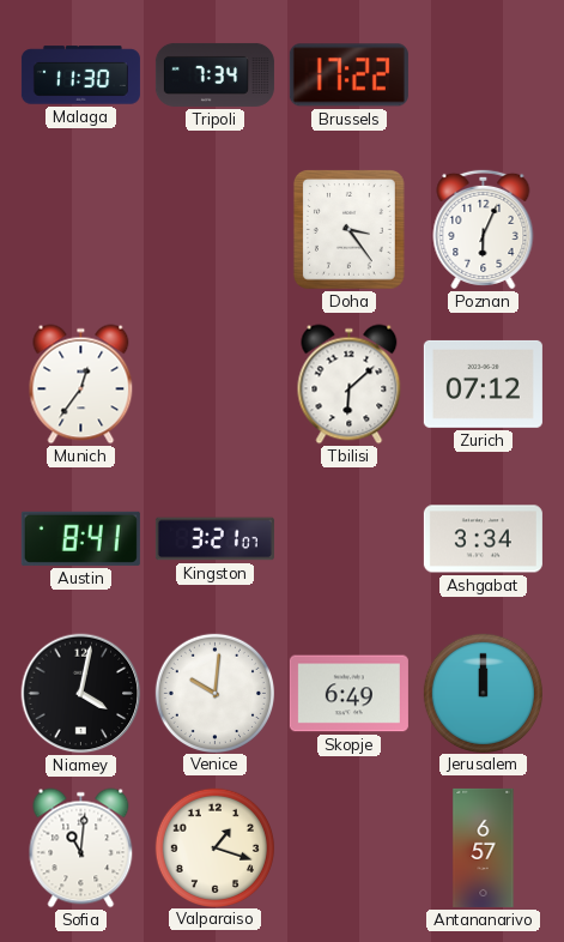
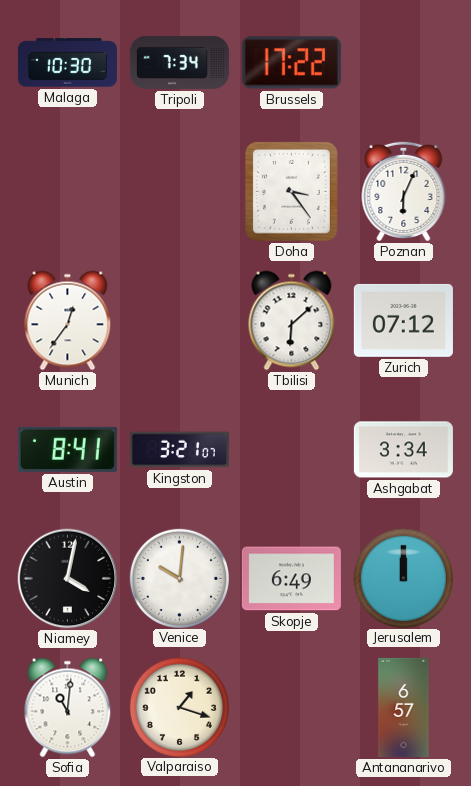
Malaga: 11:30 -> 10:30 (67, 63)
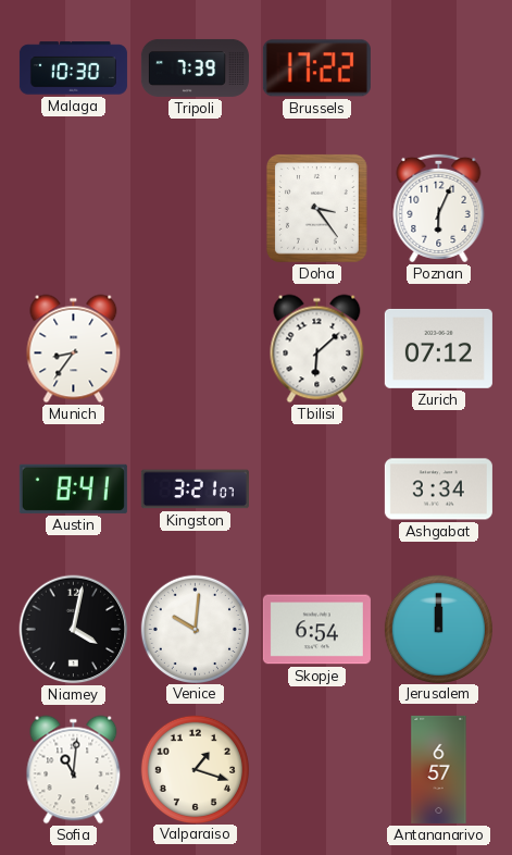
Tripoli: 7:34 -> 7:39 (195, 67)
Munich: 12:36 -> 8:36 (74, 349)
Skopje: 6:49 -> 6:54 (316, 630)
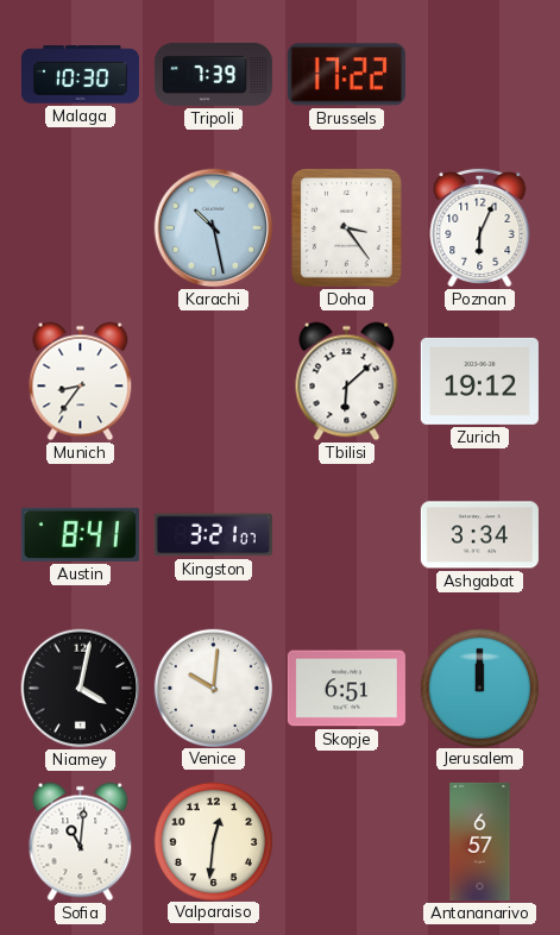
Karachi: none -> 10:28 (214, 228)
Zurich: 07:12 -> 19:12 (479, 381)
Skopje: 6:54 -> 6:51 (346, 689)
Valparaiso: 1:18 -> 12:31 (213, 841)
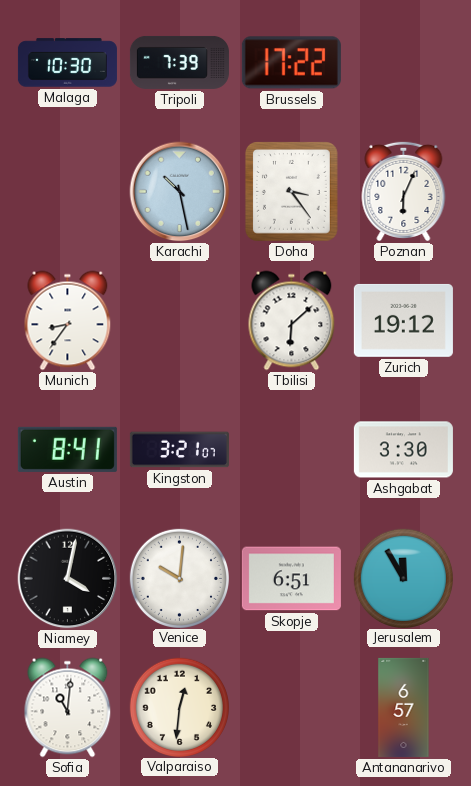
Ashgabat: 3:34 -> 3:30 (403, 450)
Jerusalem: 12:00 -> 11:55 (403, 578)
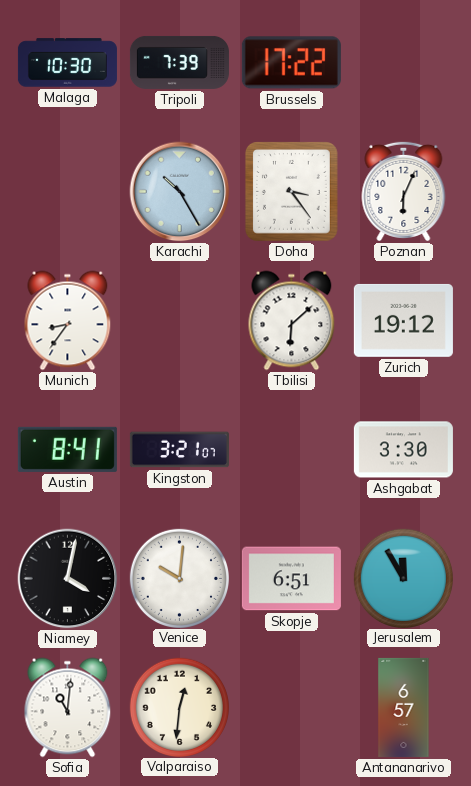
Karachi: 10:28 -> 10:25 (180, 192)
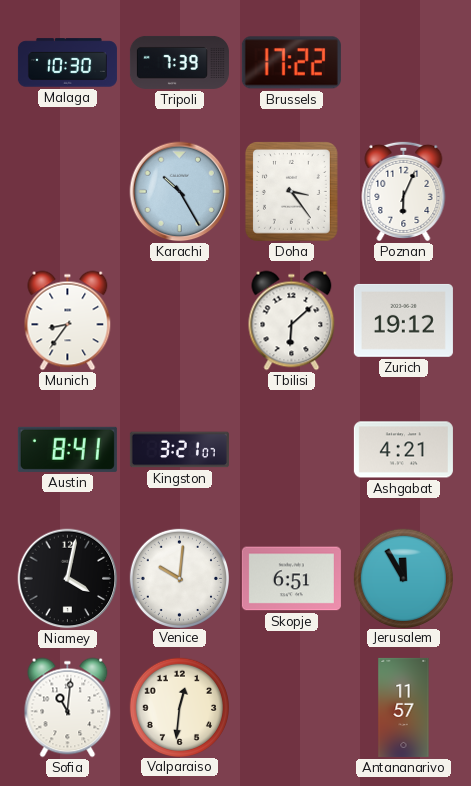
Ashgabat: 3:30 -> 4:21 (403, 450)
Antananarivo: 6:57 -> 11:57 (404, 707)
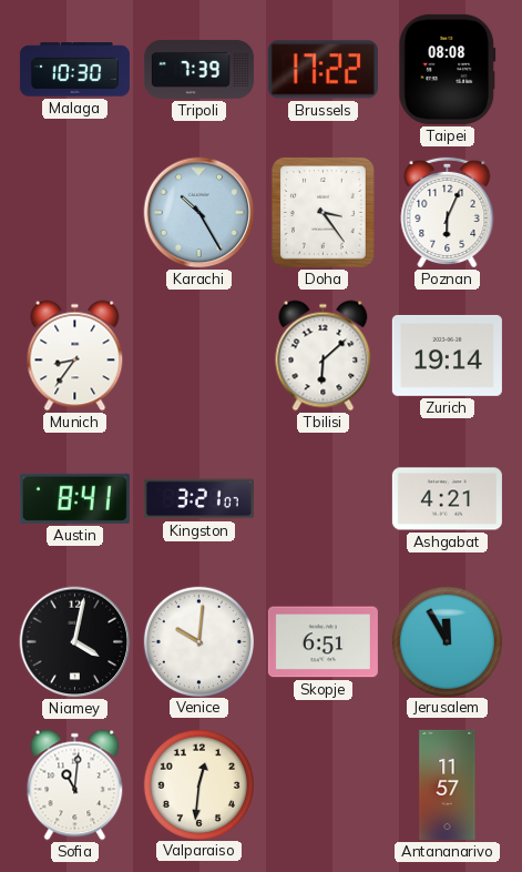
Taipei: none -> 08:08 (448, 69)
Zurich: 19:12 -> 19:14 (447, 355)
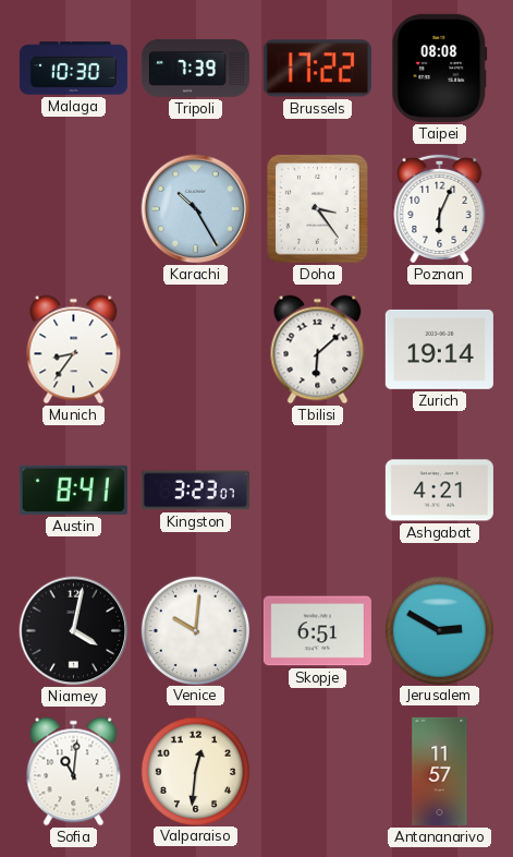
Kingston: 3:21 -> 3:23 (195, 491)
Jerusalem: 11:55 -> 2:50 (439, 630)
